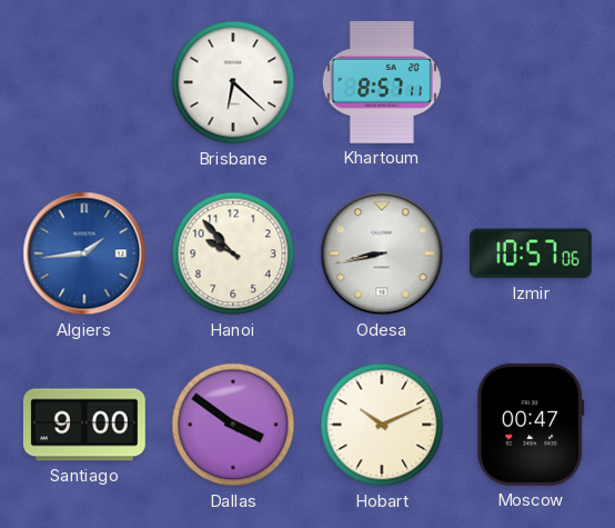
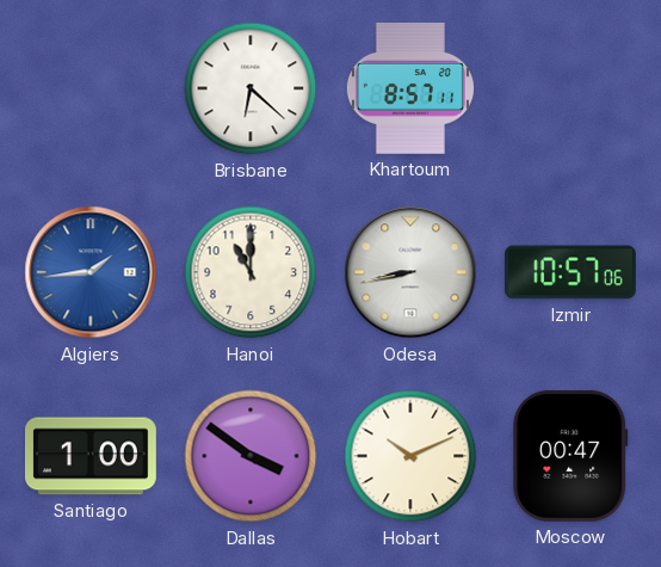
Hanoi: 9:53 -> 11:00 (251, 272)
Santiago: 9:00 -> 1:00 (91, 456)
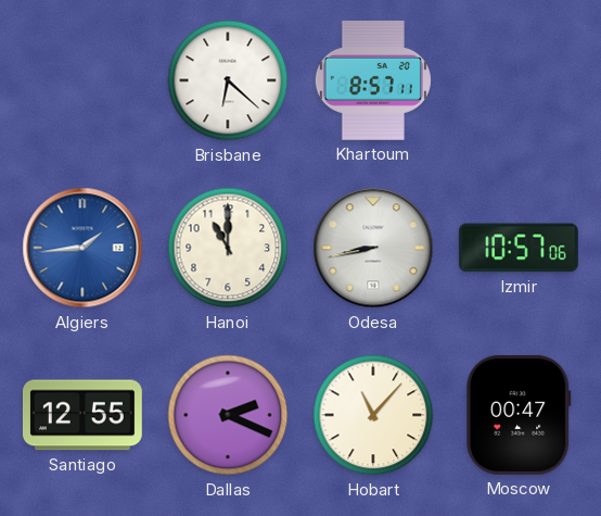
Santiago: 1:00 -> 12:55 (82, 415)
Dallas: 3:51 -> 2:19 (228, 415)
Hobart: 10:11 -> 11:07 (373, 415)
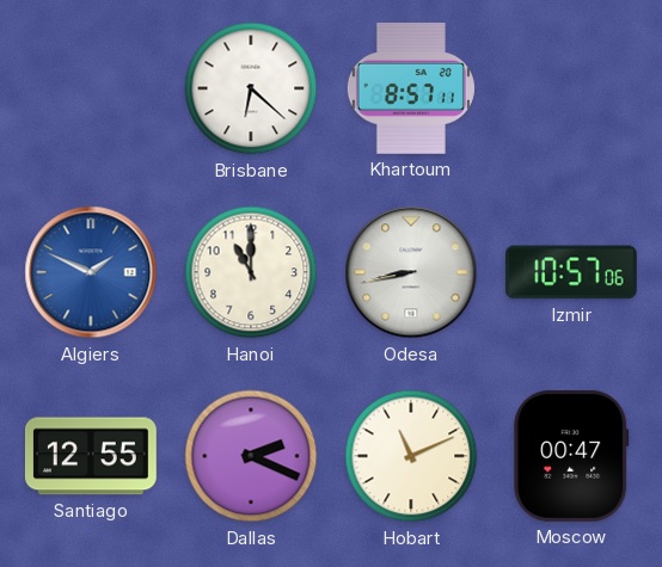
Algiers: 1:44 -> 1:49 (91, 272)
Hobart: 11:07 -> 11:11 (411, 456)
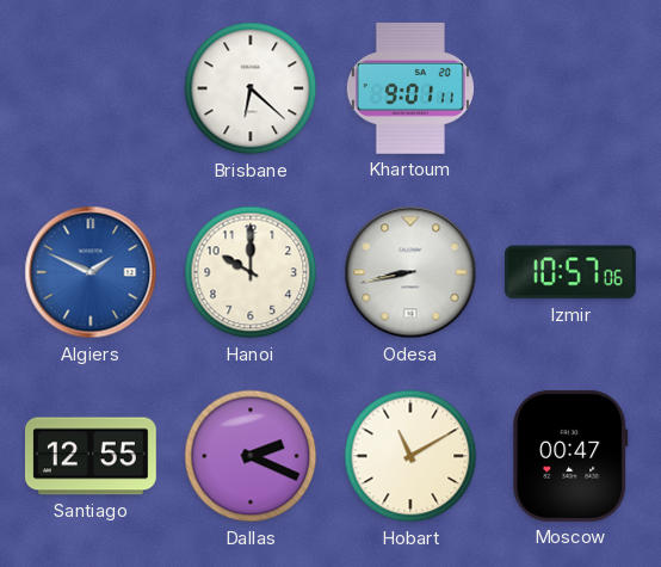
Khartoum: 8:57 -> 9:01 (410, 88)
Hanoi: 11:00 -> 10:00 (251, 272)
Hobart: 11:11 -> 11:10 (410, 456)
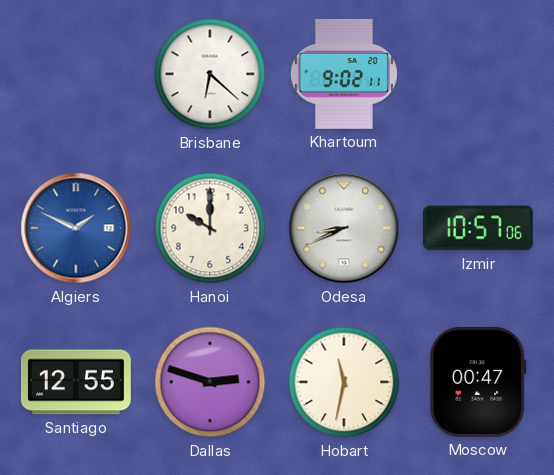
Khartoum: 9:01 -> 9:02 (344, 74)
Odesa: 8:43 -> 8:41 (344, 228)
Dallas: 2:19 -> 2:48 (210, 382)
Hobart: 11:10 -> 11:32 (344, 382)
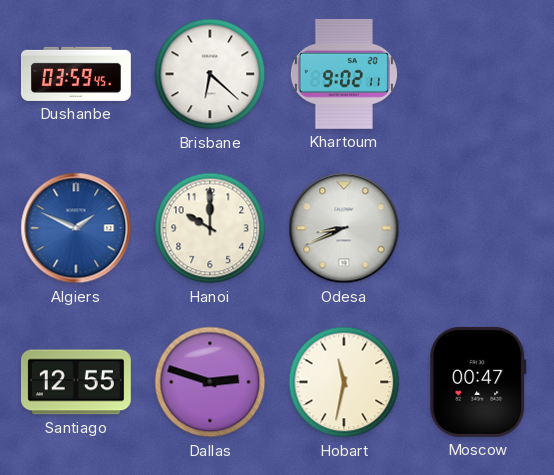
Dushanbe: none -> 03:59 (76, 74)
Izmir: 10:57 -> none (478, 228)
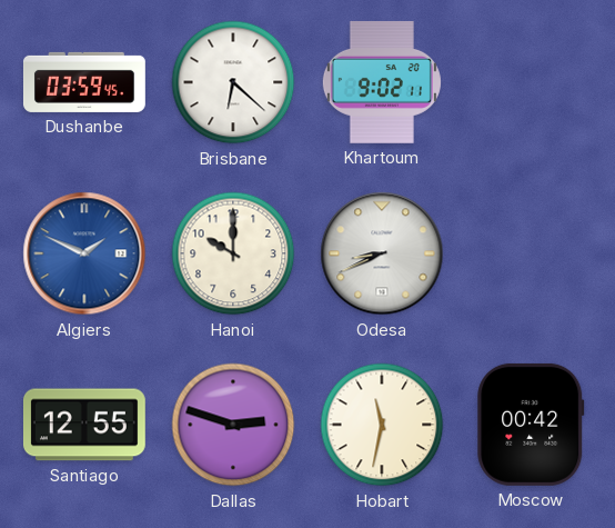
Moscow: 00:47 -> 00:42 (531, 425)
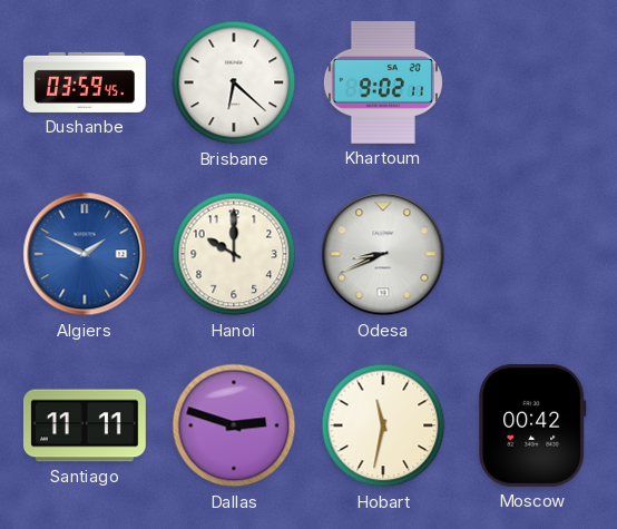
Santiago: 12:55 -> 11:11 (85, 425)
